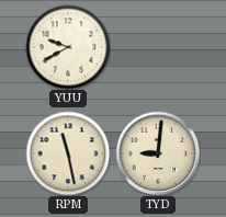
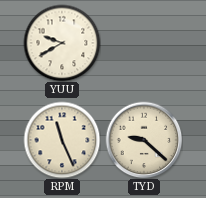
RPM: 11:28 -> 11:26 (62, 140)
TYD: 9:01 -> 9:22 (144, 140)
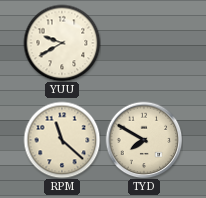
RPM: 11:26 -> 11:22 (62, 140)
TYD: 9:22 -> 7:50 (144, 140)
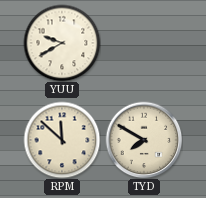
RPM: 11:22 -> 11:52 (62, 140)
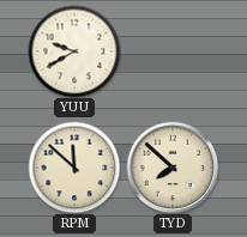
TYD: 7:50 -> 7:52 (173, 168)
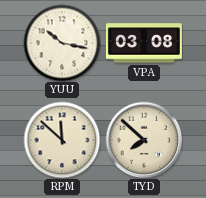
YUU: 9:40 -> 10:17 (62, 43)
VPA: none -> 03:08 (144, 43)
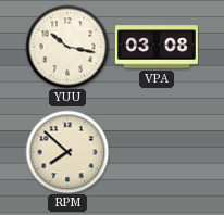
RPM: 11:52 -> 7:52 (67, 152)
TYD: 7:52 -> none (144, 140)
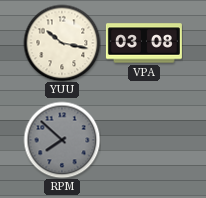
RPM dial: cream -> grey (62, 140)
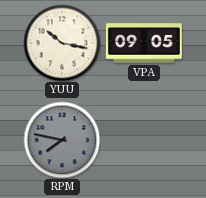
VPA: 03:08 -> 09:05 (144, 43)
RPM: 7:52 -> 7:47 (62, 140)
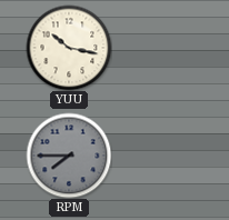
VPA: 09:05 -> none (144, 43)
RPM: 7:47 -> 7:45 (69, 156)
